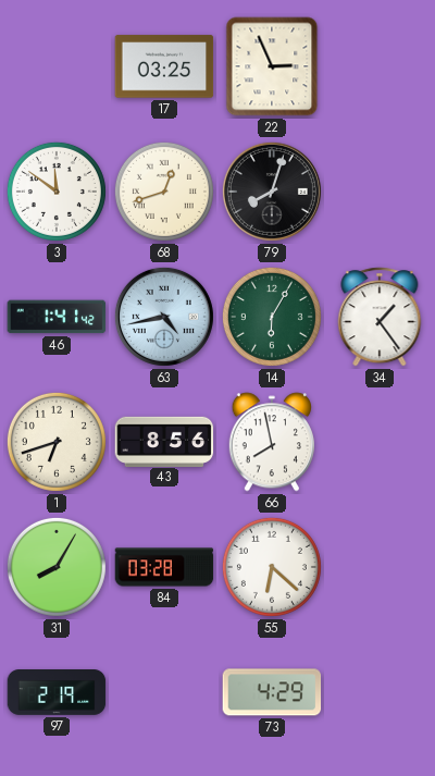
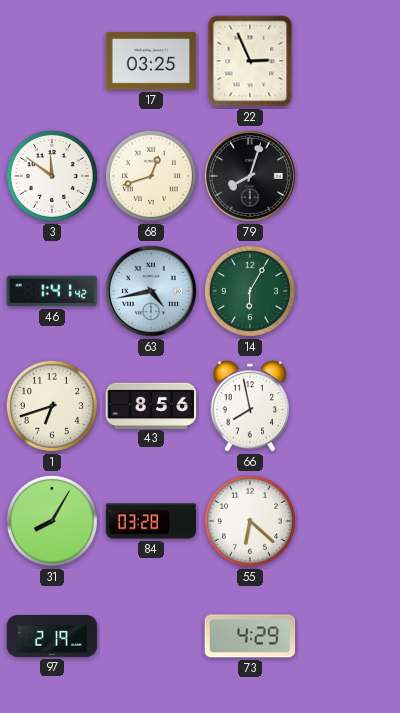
34: 1:24 -> none (380, 317)
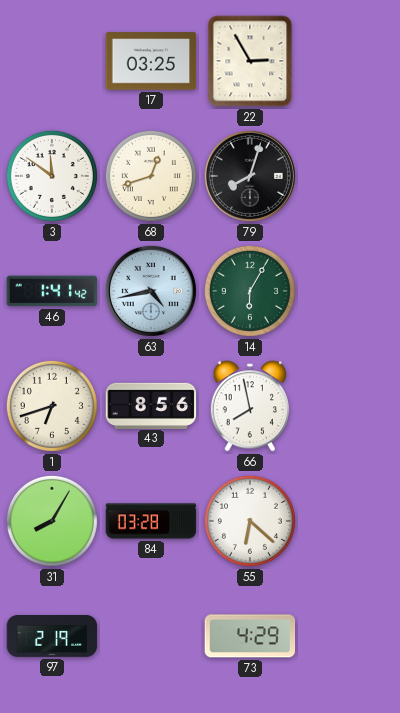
22: 2:56 -> 2:55 (250, 61)
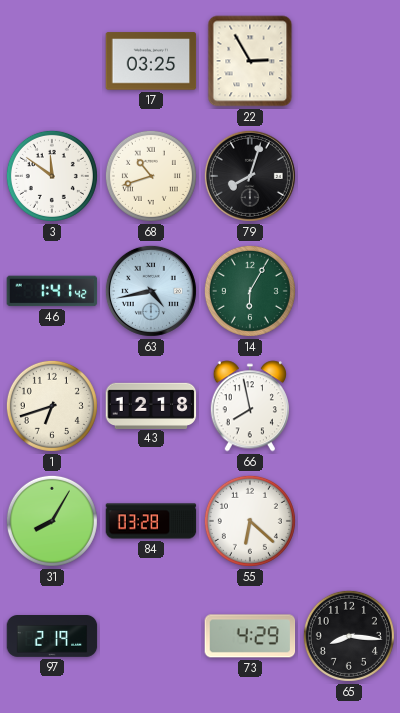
68: 12:42 -> 10:42 (151, 176)
43: 8:56 -> 12:18 (151, 405)
65: none -> 8:16 (349, 636)
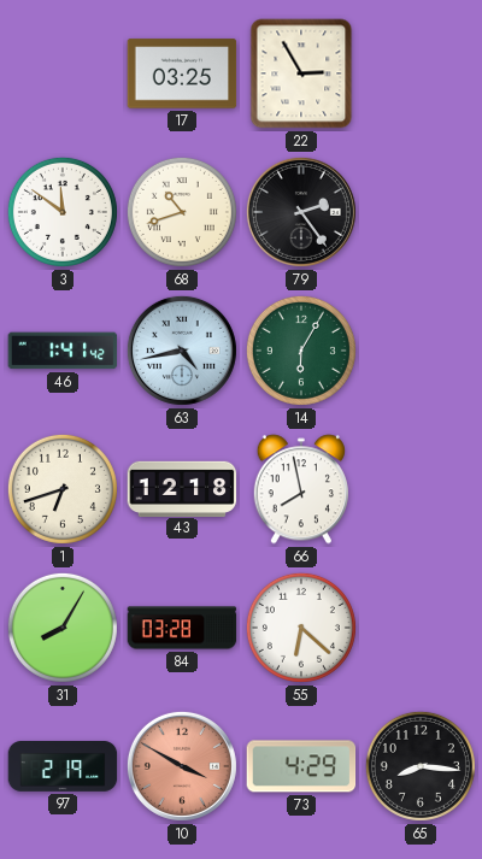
79: 8:03 -> 2:24 (301, 212)
10: none -> 3:50 (182, 766)
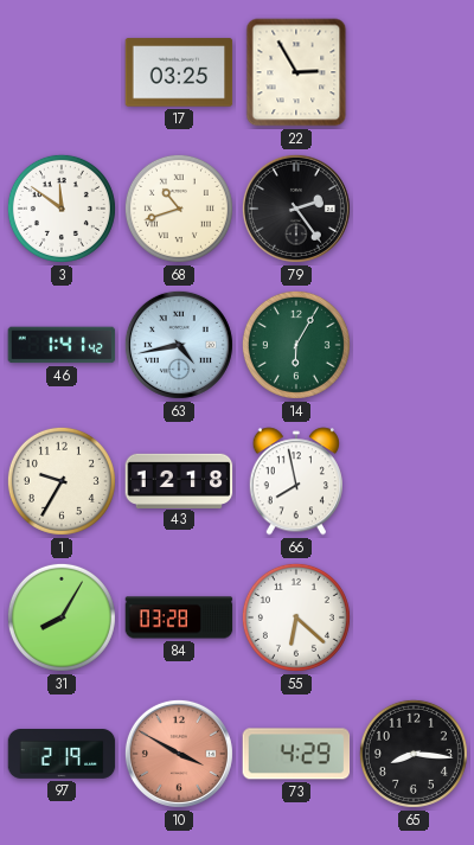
1: 6:42 -> 9:35 (62, 481)
